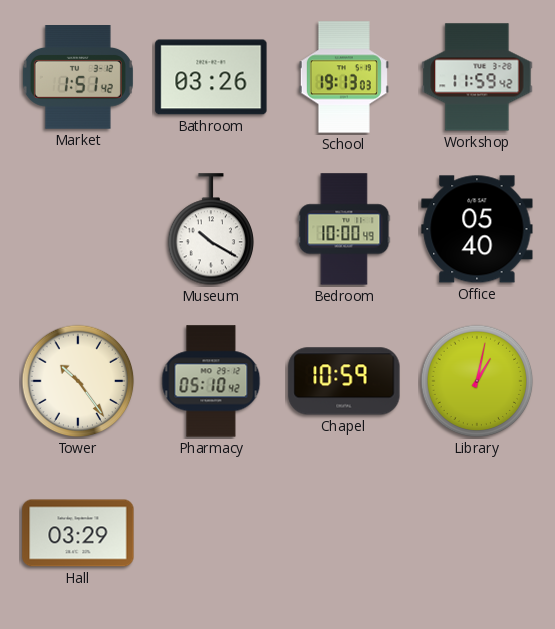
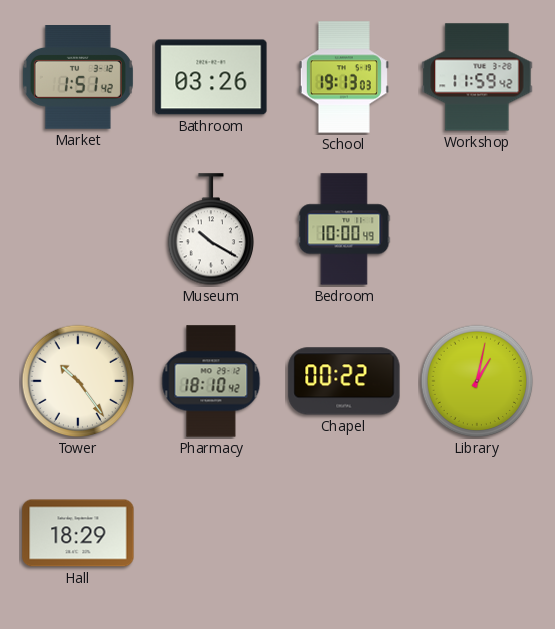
Office: 05:40 -> none (477, 229)
Pharmacy: 05:10 -> 18:10 (211, 381)
Chapel: 10:59 -> 00:22 (344, 381)
Hall: 03:29 -> 18:29 (78, 533)
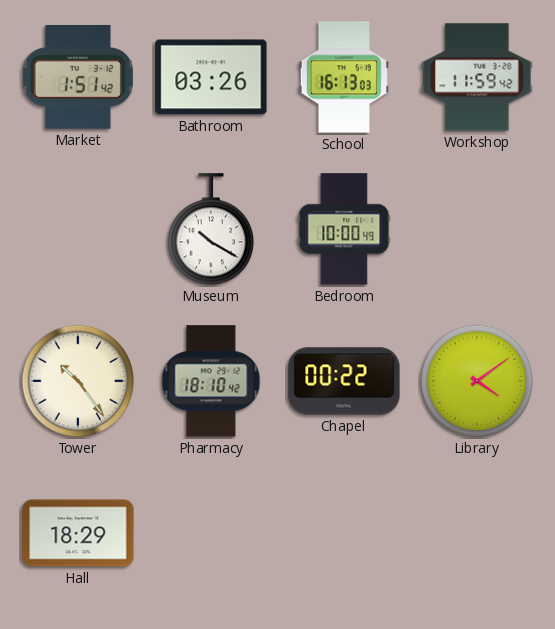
School: 19:13 -> 16:13 (344, 77)
Library: 1:02 -> 4:09 (477, 381)
